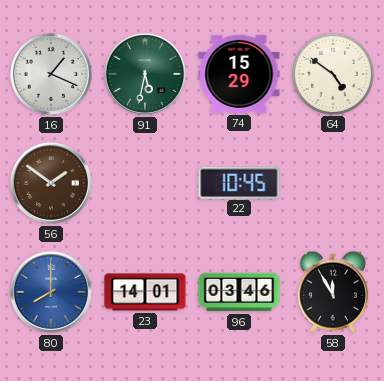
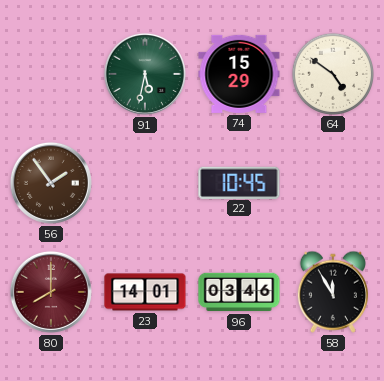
16: 1:19 -> none (51, 74)
56: 1:51 -> 1:54 (51, 183)
80 dial: blue -> burgundy (51, 292)
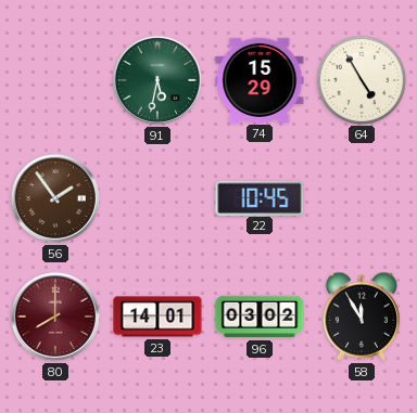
64: 4:51 -> 4:55 (361, 79)
96: 03:46 -> 03:02 (260, 317)
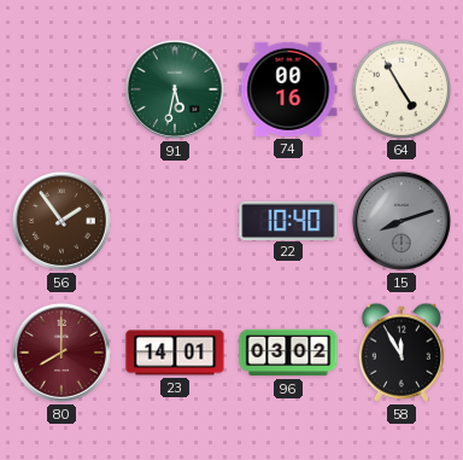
74: 15:29 -> 00:16 (288, 89)
22: 10:45 -> 10:40 (288, 220)
15: none -> 8:12 (402, 221)
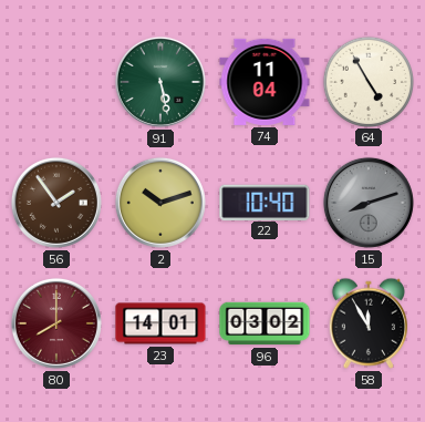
91: 5:32 -> 5:28 (160, 82)
74: 00:16 -> 11:04 (265, 82)
2: none -> 10:12 (160, 203)
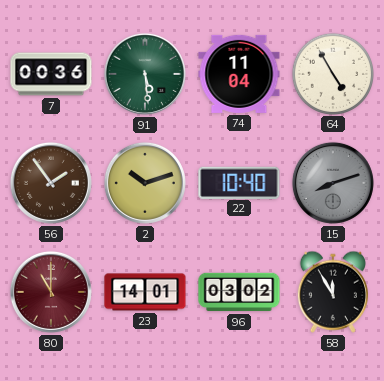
7: none -> 00:36 (51, 74)
91: 5:28 -> 5:29 (145, 74)
80: 8:00 -> 11:00 (51, 292)
